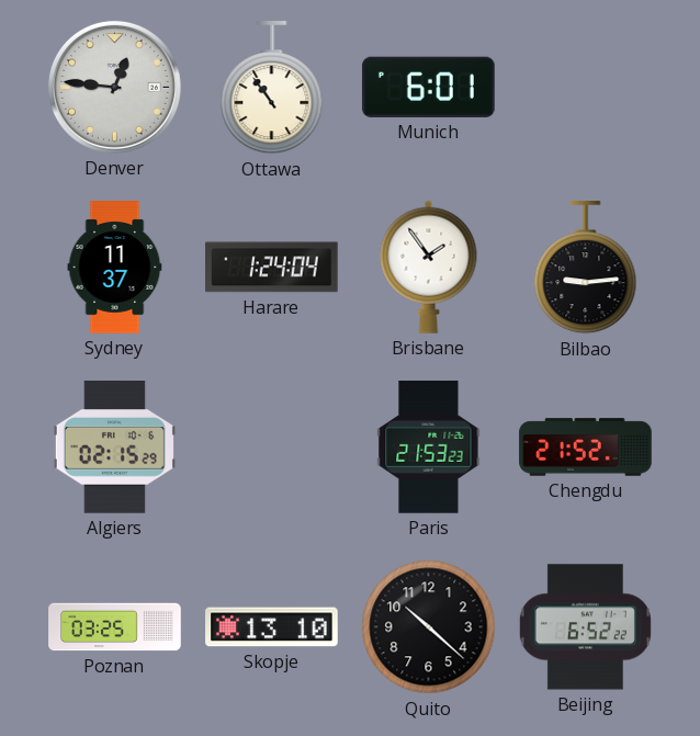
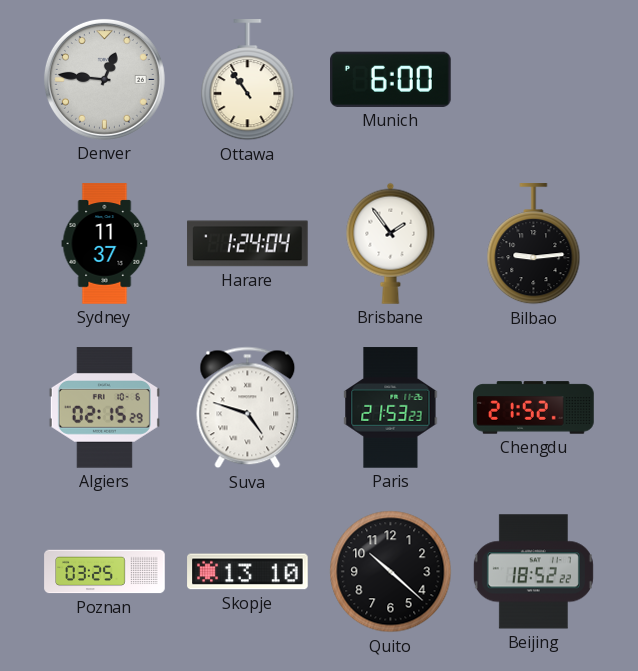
Munich: 6:01 -> 6:00 (391, 79)
Suva: none -> 4:48 (248, 408)
Beijing: 6:52 -> 18:52 (533, 572)
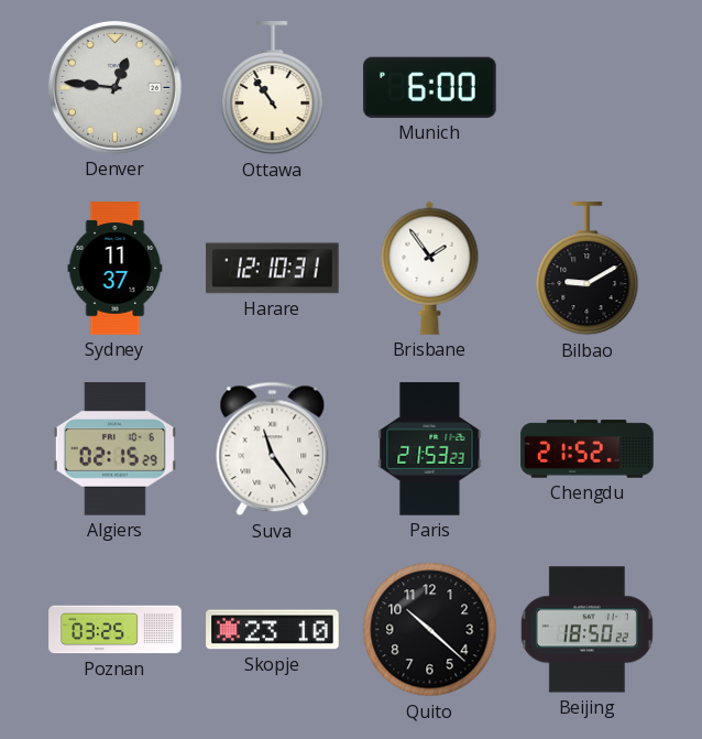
Harare: 1:24 -> 12:10 (273, 269)
Bilbao: 9:14 -> 9:10 (588, 269)
Suva: 4:48 -> 11:24 (273, 449)
Skopje: 13:10 -> 23:10 (273, 630)
Beijing: 18:52 -> 18:50 (586, 630)
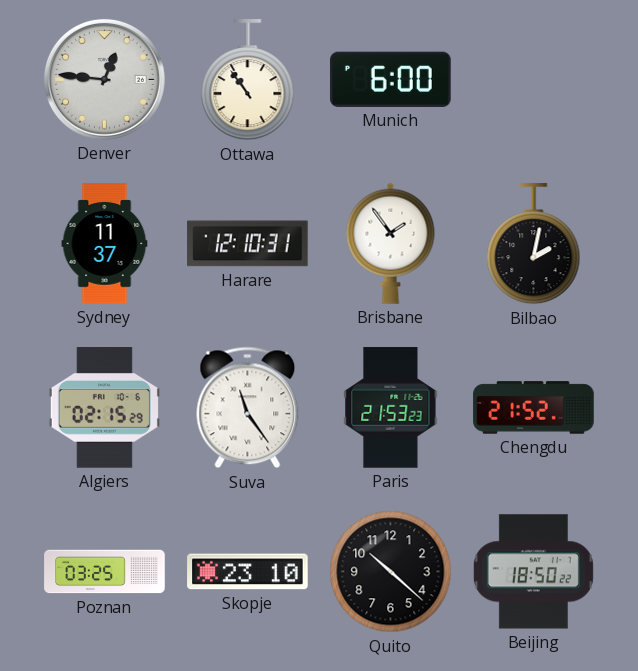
Bilbao: 9:10 -> 2:02 (534, 244)
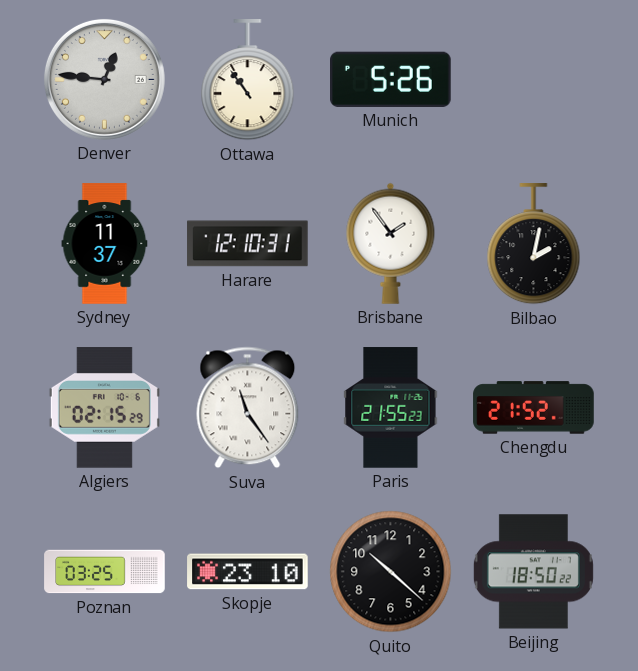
Munich: 6:00 -> 5:26 (391, 79)
Paris: 21:53 -> 21:55 (391, 408)
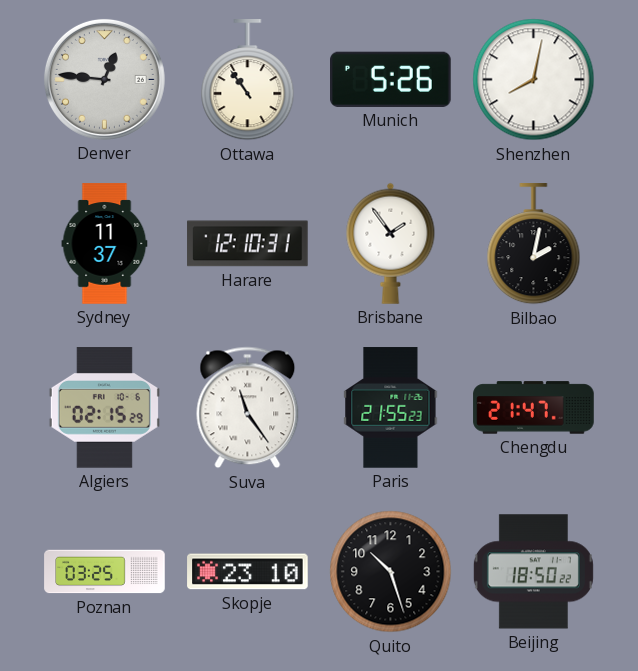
Shenzhen: none -> 8:02 (534, 80)
Chengdu: 21:52 -> 21:47 (534, 408)
Quito: 10:22 -> 10:27 (391, 572)
